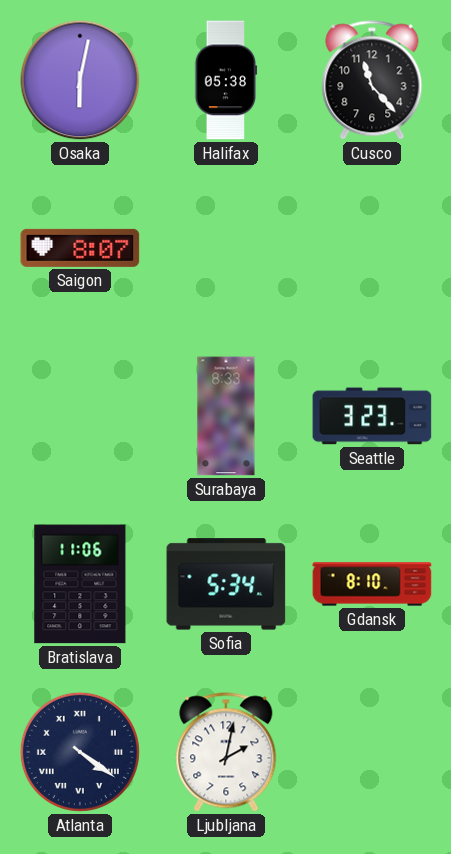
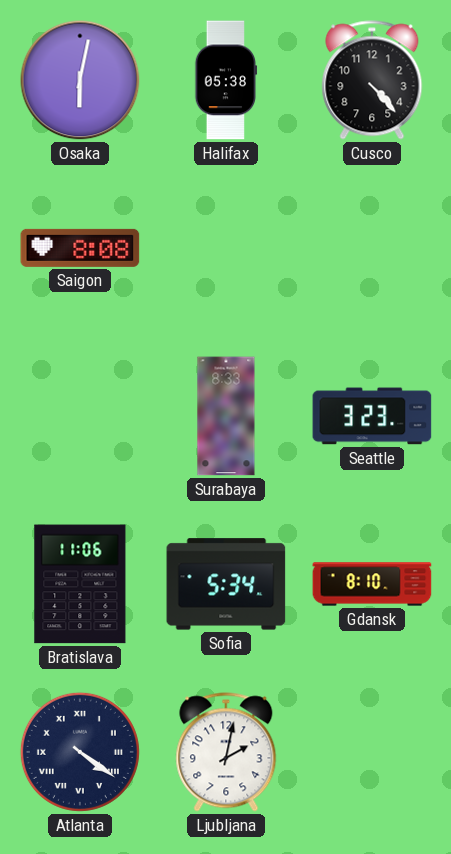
Cusco: 11:23 -> 4:23 (372, 80)
Saigon: 8:07 -> 8:08 (80, 248)
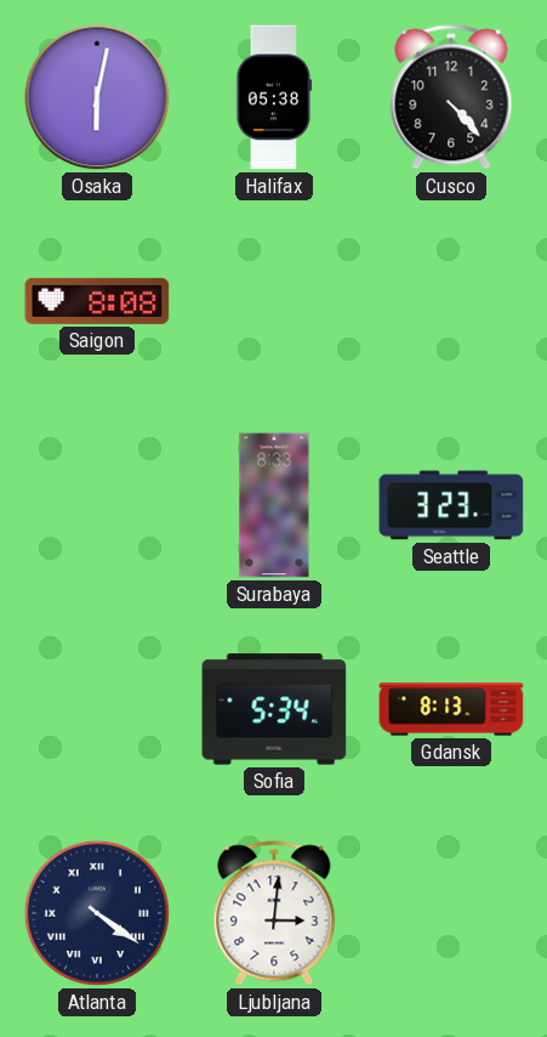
Bratislava: 11:06 -> none (80, 584)
Gdansk: 8:10 -> 8:13 (451, 709)
Ljubljana: 2:02 -> 3:01 (274, 913)
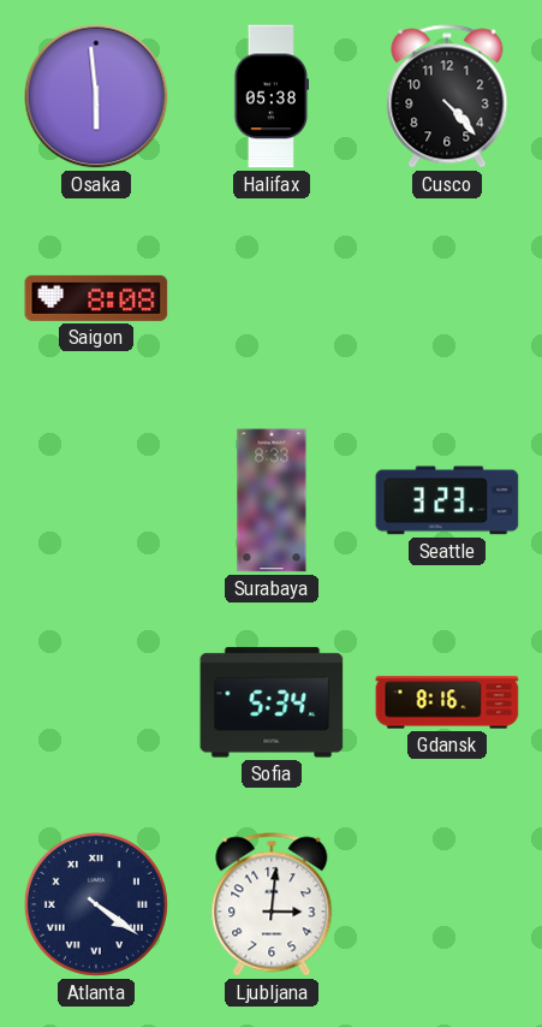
Osaka: 6:02 -> 5:59 (96, 96)
Gdansk: 8:13 -> 8:16 (447, 702)
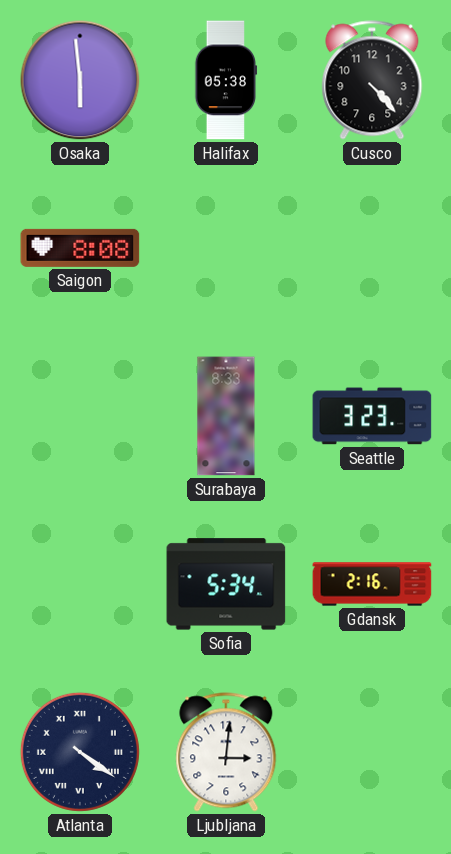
Gdansk: 8:16 -> 2:16 (372, 584)
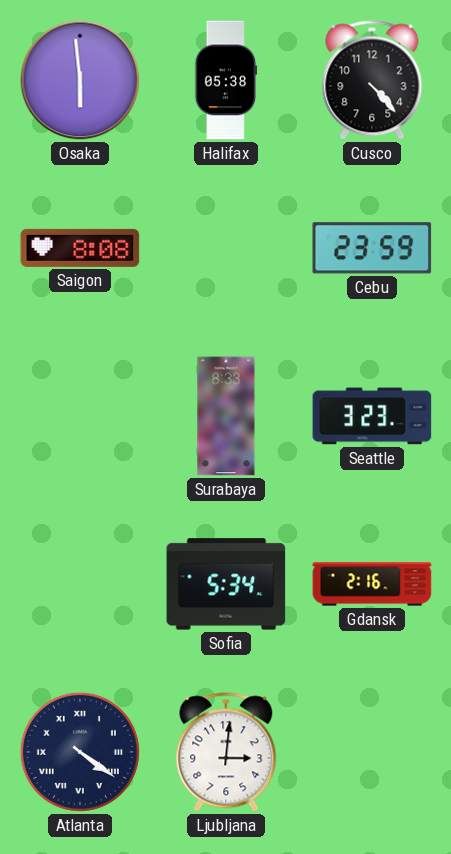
Cebu: none -> 23:59 (372, 248)
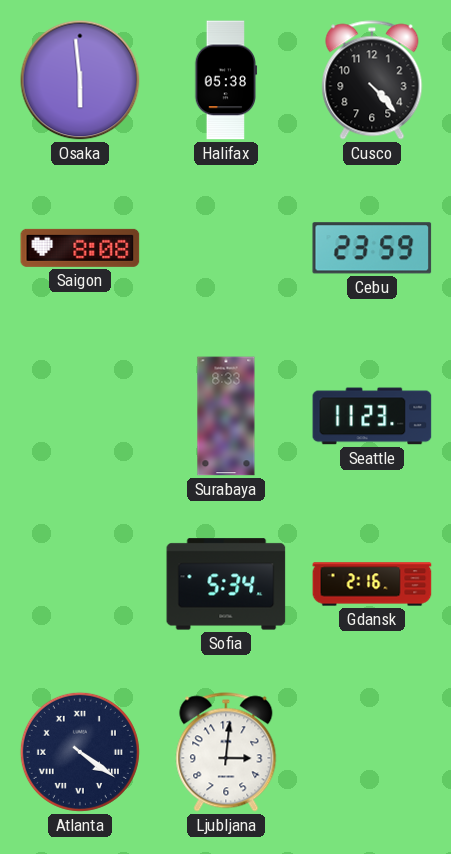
Seattle: 3:23 -> 11:23 (372, 416)
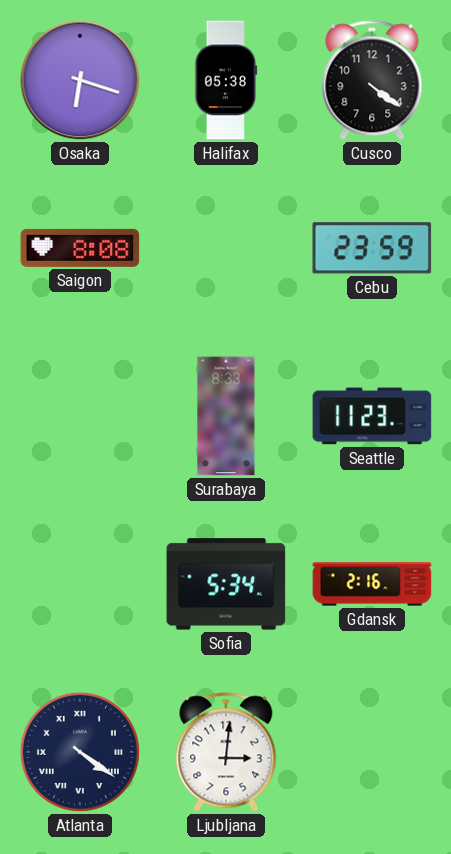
Osaka: 5:59 -> 6:18 (80, 80)
Cusco: 4:23 -> 4:21 (372, 80)
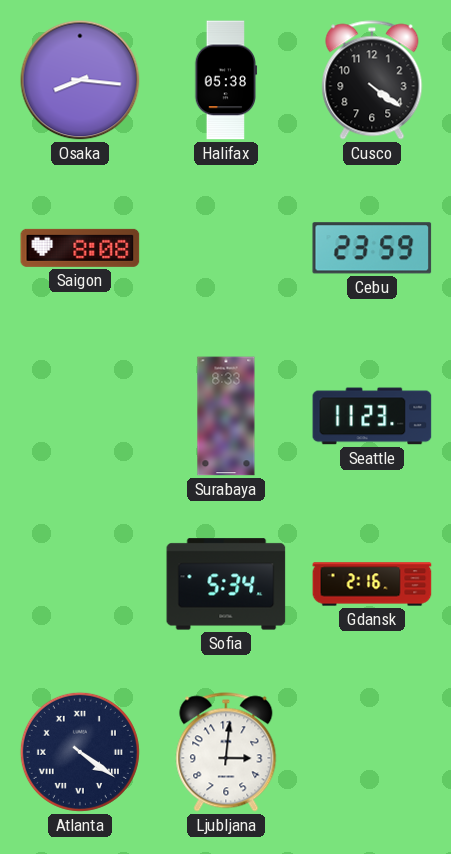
Osaka: 6:18 -> 8:16 (80, 80)
